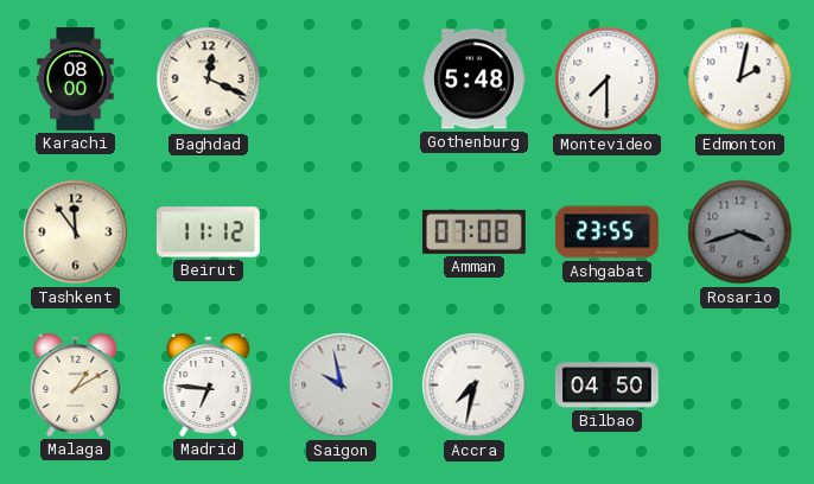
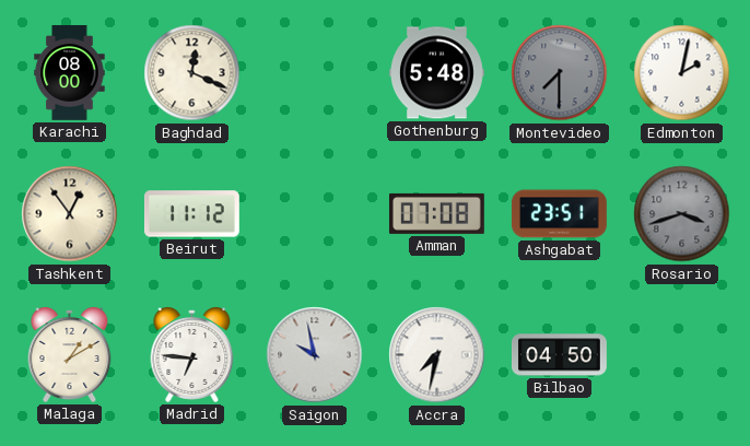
Montevideo dial: white -> grey (560, 73)
Tashkent: 11:54 -> 12:54 (70, 214)
Ashgabat: 23:55 -> 23:51 (559, 214)
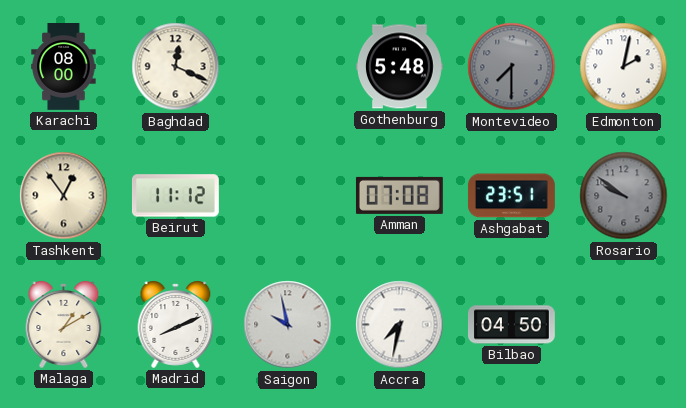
Rosario: 3:42 -> 9:51 (624, 196)
Madrid: 6:46 -> 8:11 (176, 324)
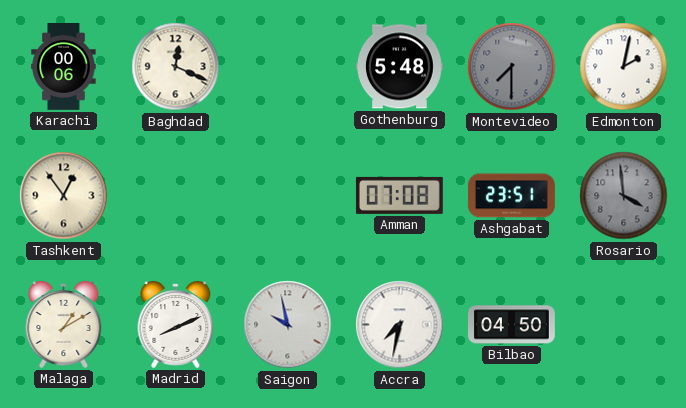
Karachi: 08:00 -> 00:06 (64, 67)
Beirut: 11:12 -> none (175, 196)
Rosario: 9:51 -> 3:59 (624, 196)
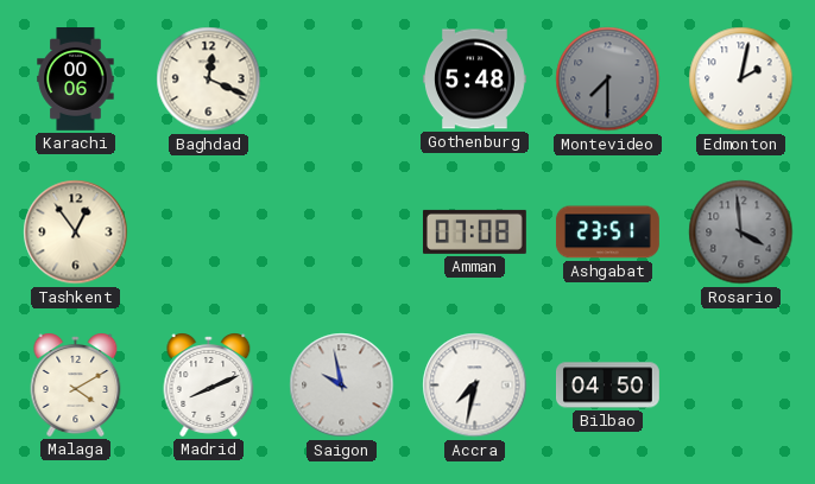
Malaga: 1:10 -> 4:10 (76, 384)
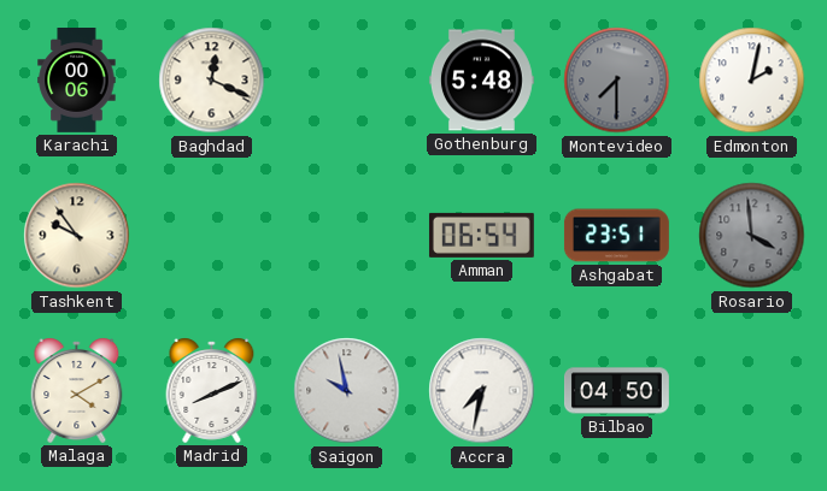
Tashkent: 12:54 -> 9:54 (77, 236)
Amman: 07:08 -> 06:54 (481, 235)
